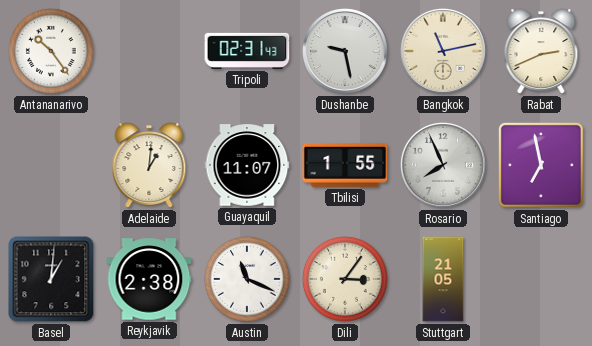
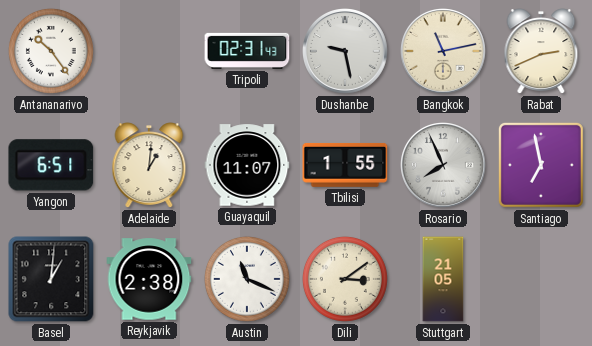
Yangon: none -> 6:51 (51, 165)
Dili: 3:06 -> 3:09 (345, 279)
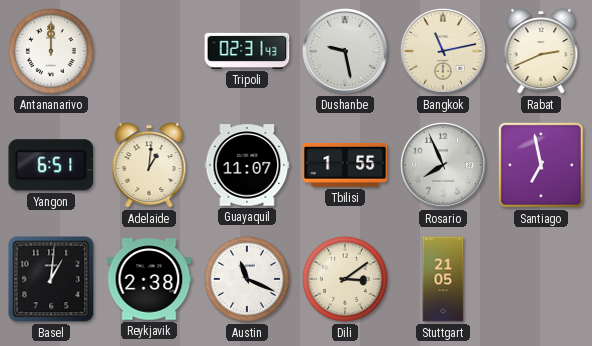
Antananarivo: 10:24 -> 12:00 (51, 51)
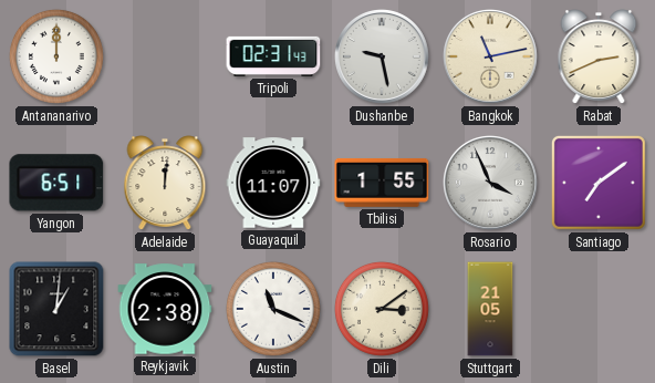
Adelaide: 1:01 -> 12:01 (165, 183)
Rosario: 7:56 -> 3:56 (491, 184)
Santiago: 6:58 -> 7:09 (599, 183)
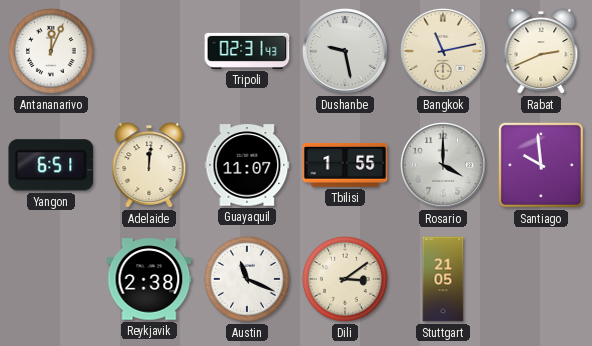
Antananarivo: 12:00 -> 12:04 (51, 51)
Rosario: 3:56 -> 4:00 (444, 166)
Santiago: 7:09 -> 9:59 (541, 165)
Basel: 1:01 -> none (56, 309)
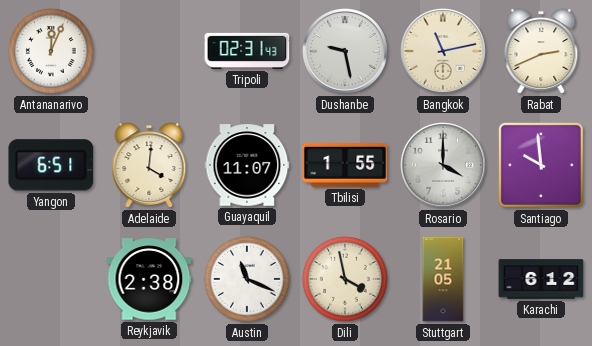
Adelaide: 12:01 -> 4:01 (149, 165)
Dili: 3:09 -> 3:58 (345, 279)
Karachi: none -> 6:12 (541, 279)
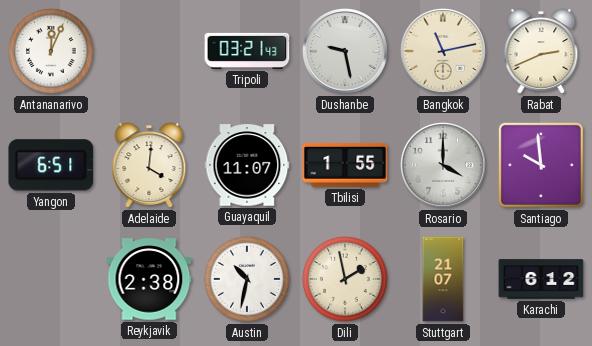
Tripoli: 02:31 -> 03:21 (247, 51)
Austin: 11:19 -> 10:32 (247, 279)
Dili: 3:58 -> 1:58 (345, 279)
Stuttgart: 21:05 -> 21:07 (443, 279)
